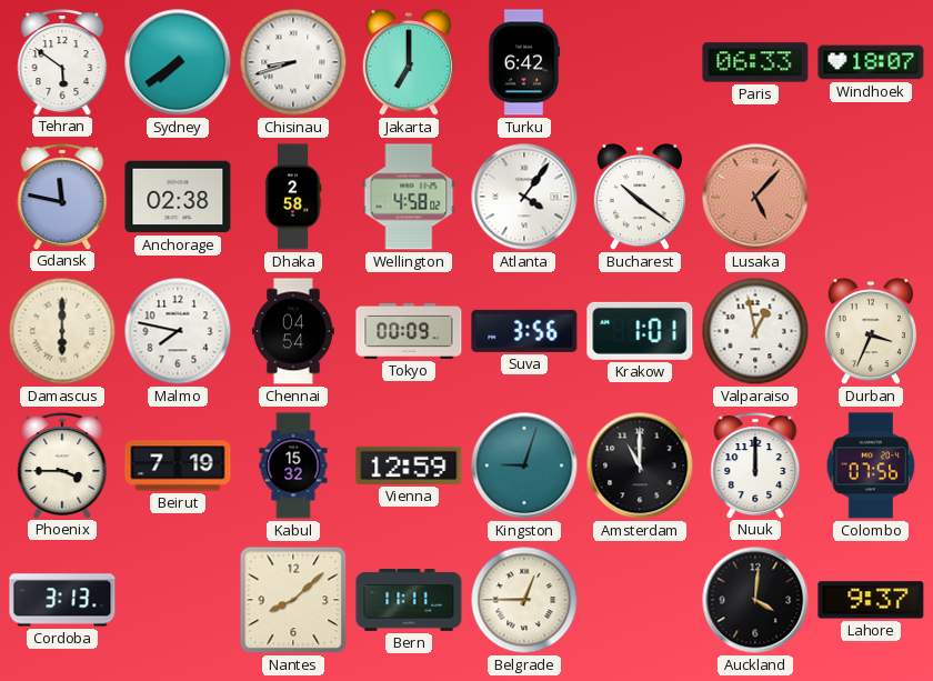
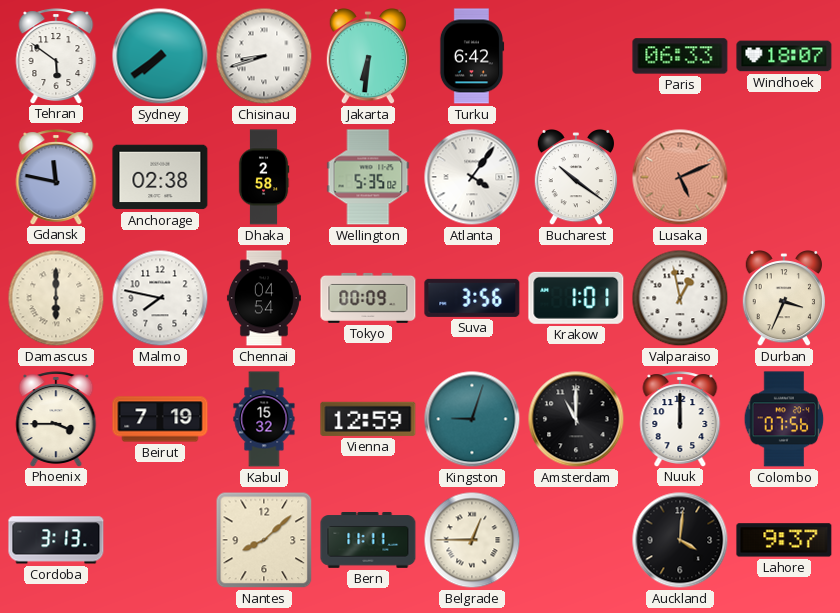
Jakarta: 7:00 -> 6:31 (367, 57)
Wellington: 4:58 -> 5:35 (368, 177)
Lusaka: 5:07 -> 5:11 (680, 177)
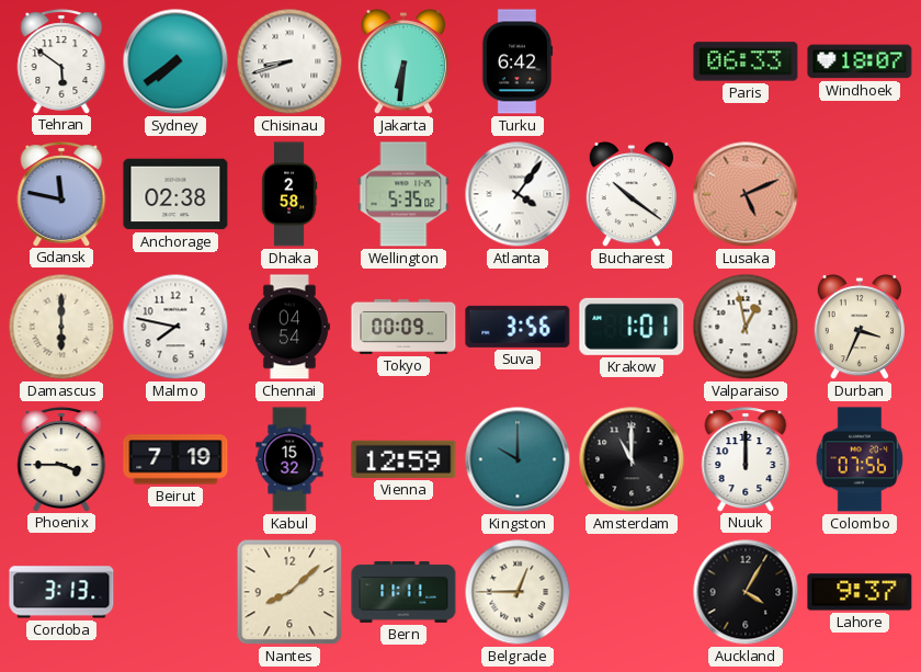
Kingston: 9:03 -> 10:00 (518, 459)
Auckland: 4:01 -> 4:05 (746, 592)
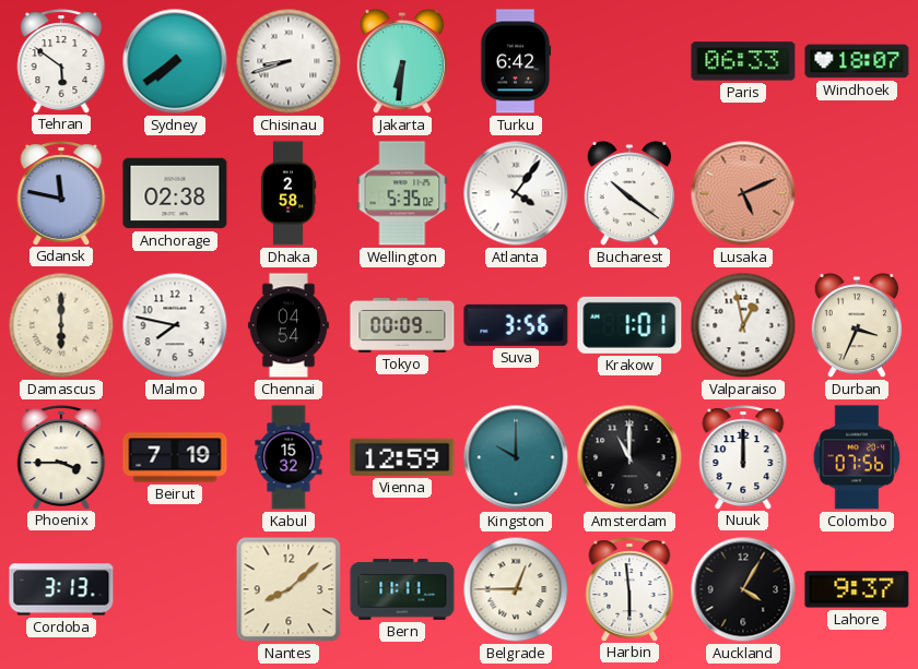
Harbin: none -> 5:59 (629, 589)
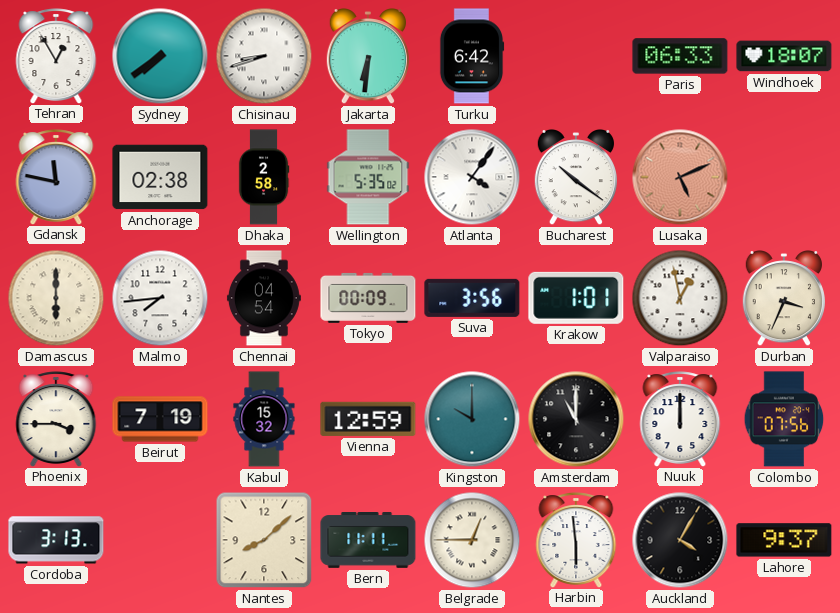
Tehran: 5:51 -> 12:55 (56, 56)
Malmo: 7:47 -> 7:44 (160, 298)
